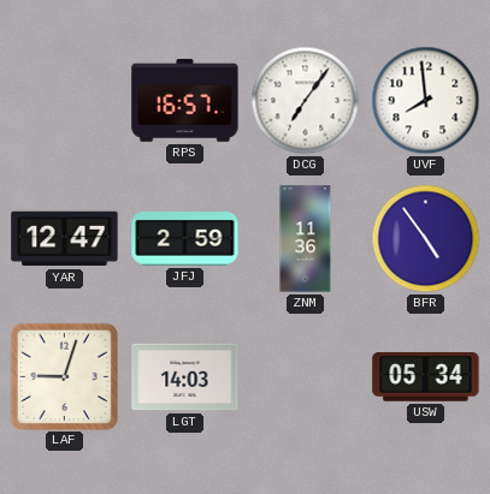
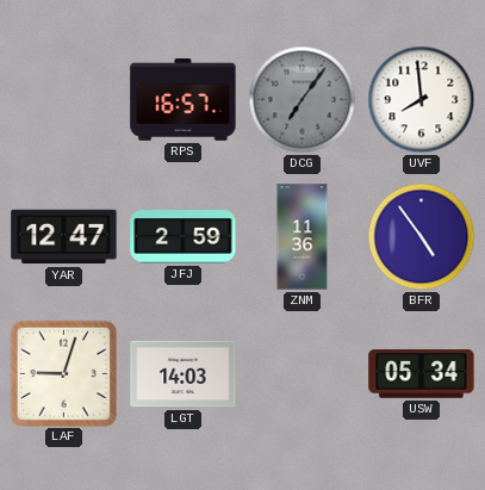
DCG dial: white -> grey (303, 100)
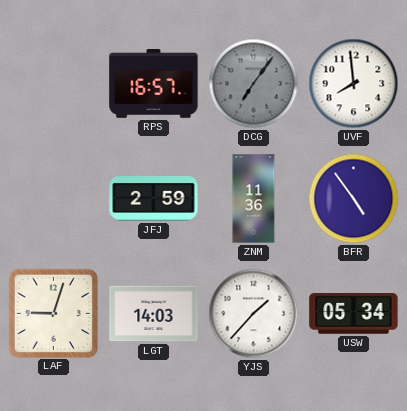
YAR: 12:47 -> none (64, 237)
YJS: none -> 1:37 (254, 314)
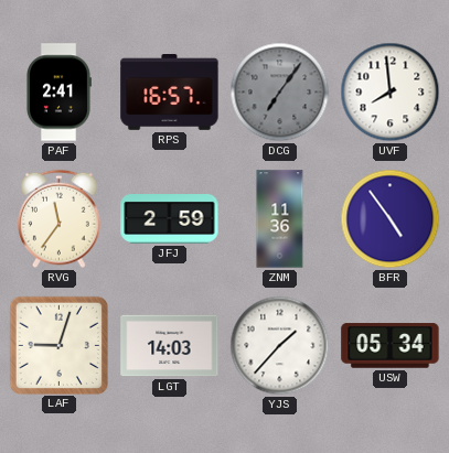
PAF: none -> 2:41 (58, 93)
RVG: none -> 11:36 (60, 219)
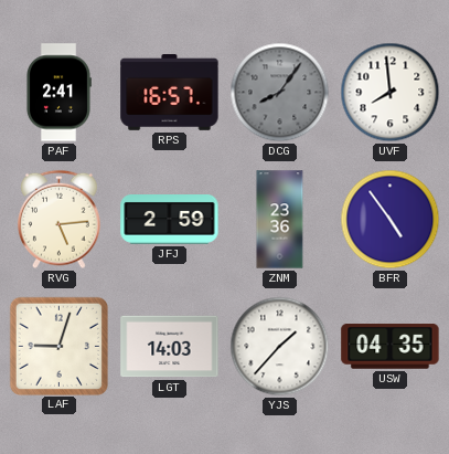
DCG: 7:06 -> 8:06 (280, 93)
RVG: 11:36 -> 5:14 (60, 220)
ZNM: 11:36 -> 23:36 (280, 220)
USW: 05:34 -> 04:35 (391, 347)
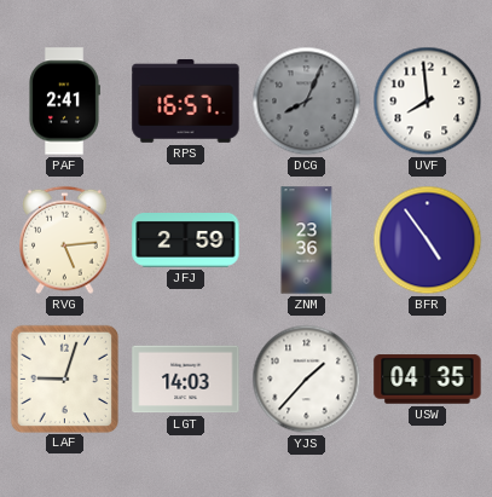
DCG: 8:06 -> 8:04 (307, 102)
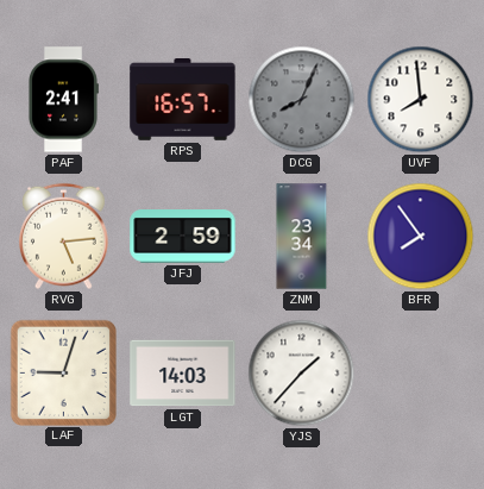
ZNM: 23:36 -> 23:34 (302, 237)
BFR: 4:54 -> 7:54 (421, 237)
USW: 04:35 -> none (428, 380)
